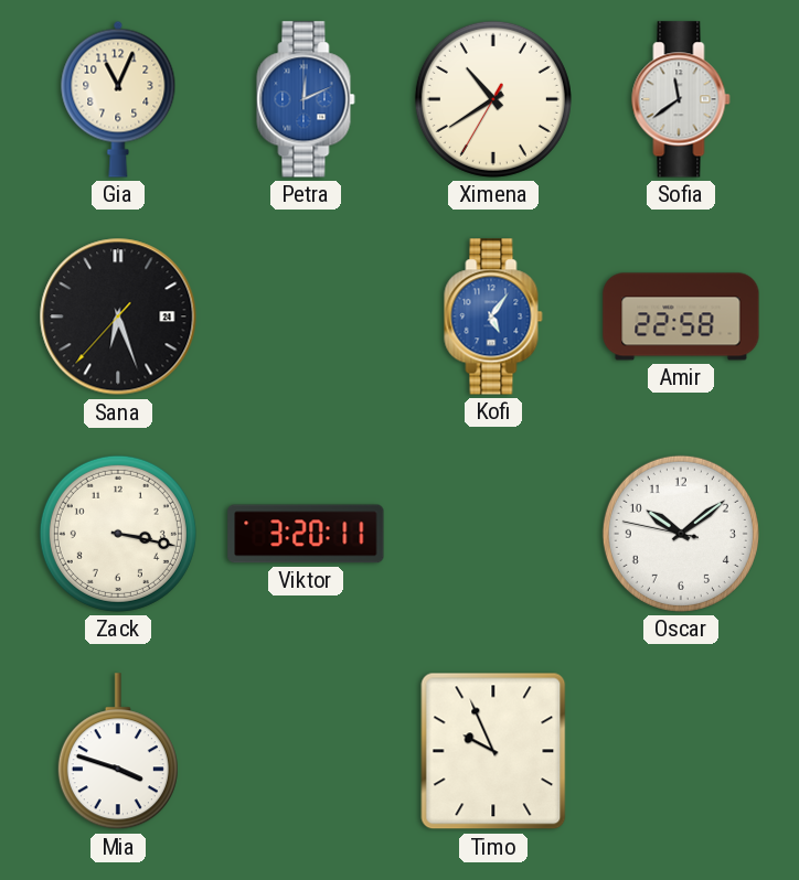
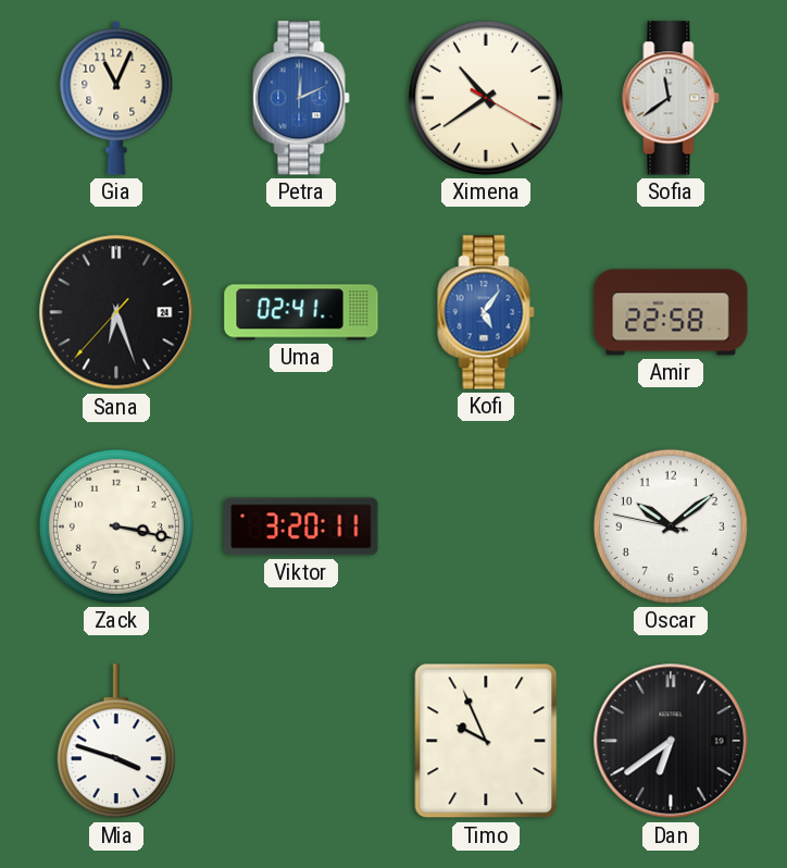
Ximena: 10:39:35 -> 10:39:20 (486, 98)
Uma: none -> 02:41 (301, 312)
Dan: none -> 6:39 (671, 741)
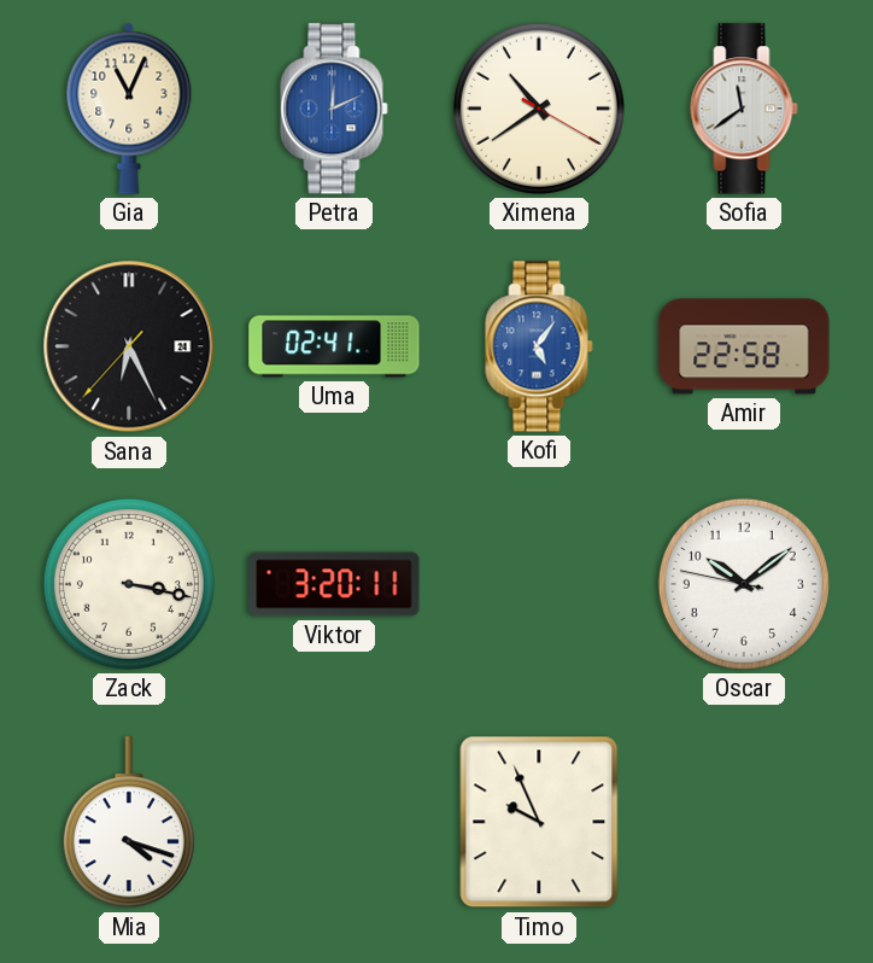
Sana: 6:26 -> 6:25 (129, 346)
Mia: 3:48 -> 4:18 (129, 823)
Dan: 6:39 -> none (671, 741)
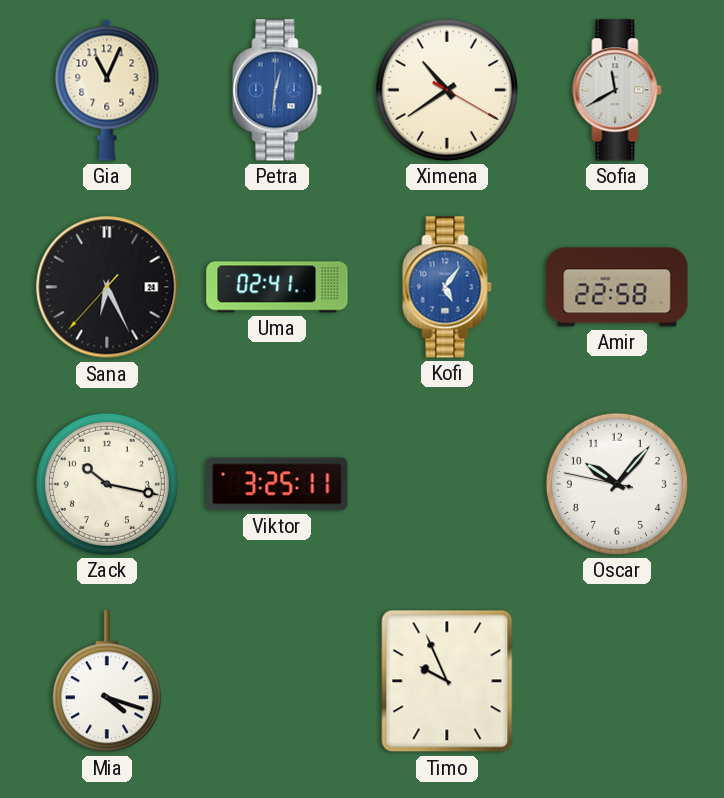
Petra: 12:11 -> 12:31 (277, 90)
Sofia: 11:39 -> 11:40 (617, 90)
Zack: 3:17 -> 10:17 (107, 484)
Viktor: 3:20 -> 3:25 (277, 484)
Oscar: 10:08 -> 10:06 (617, 484)
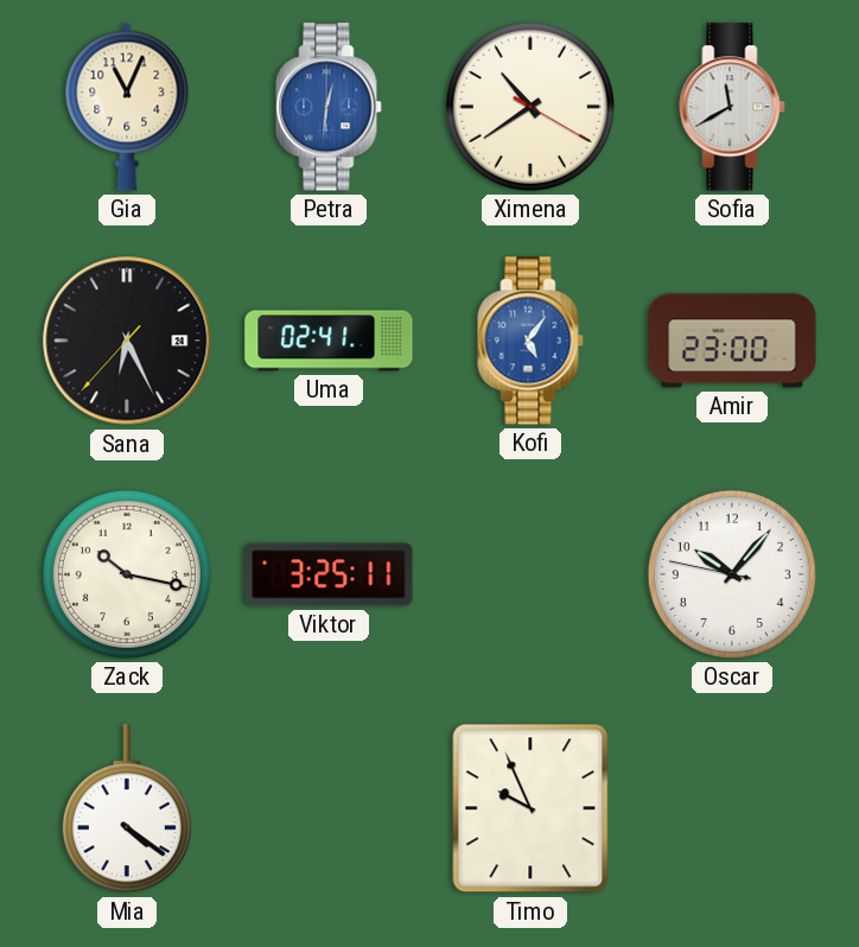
Amir: 22:58 -> 23:00 (732, 341)
Mia: 4:18 -> 4:21 (127, 809)
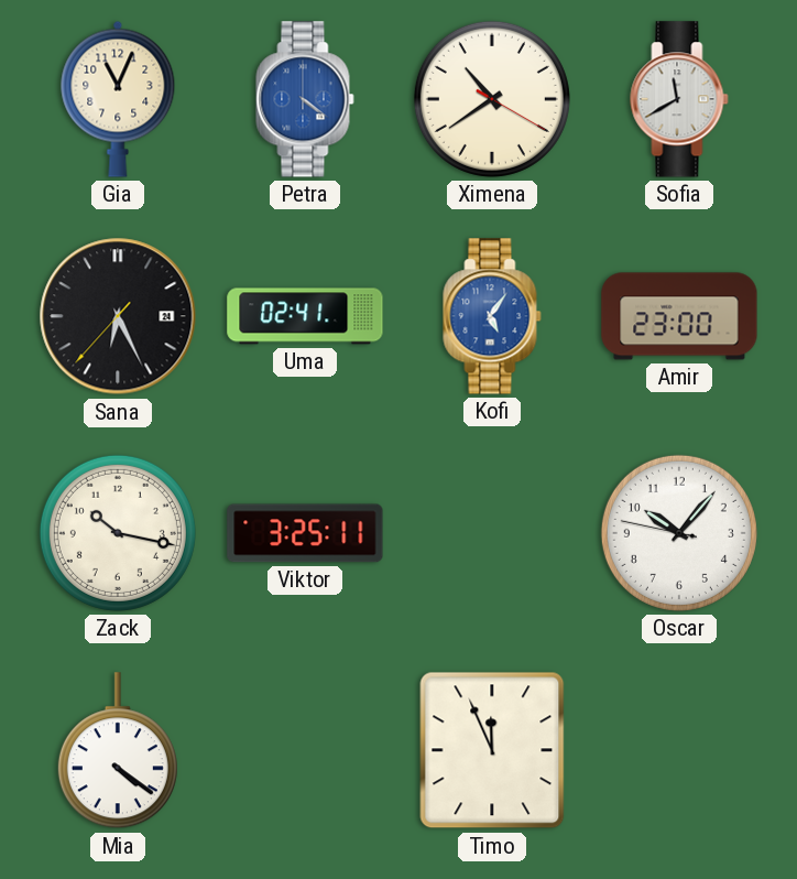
Petra: 12:31 -> 4:21 (305, 99)
Timo: 9:56 -> 11:56 (492, 750)
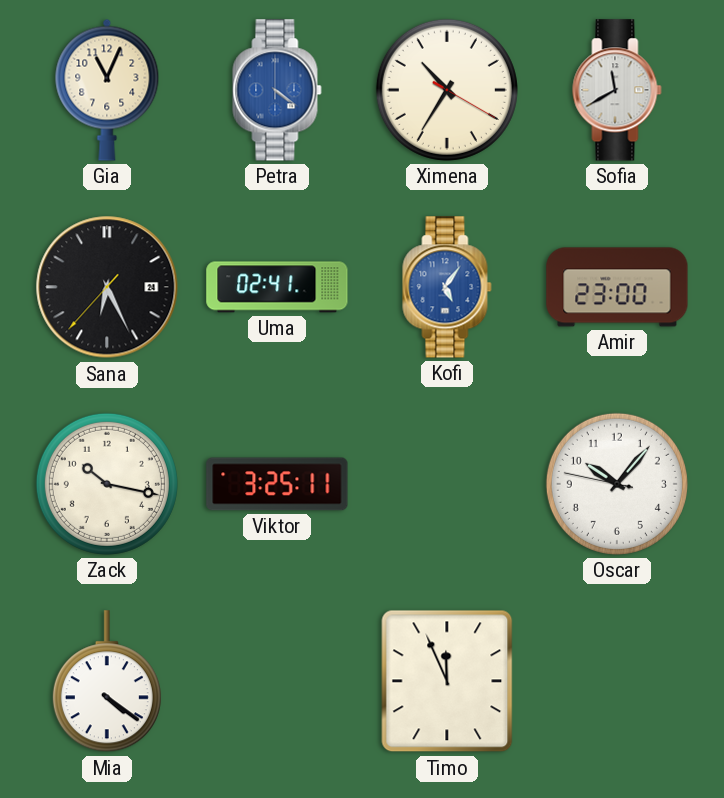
Ximena: 10:39 -> 10:35 (447, 90)
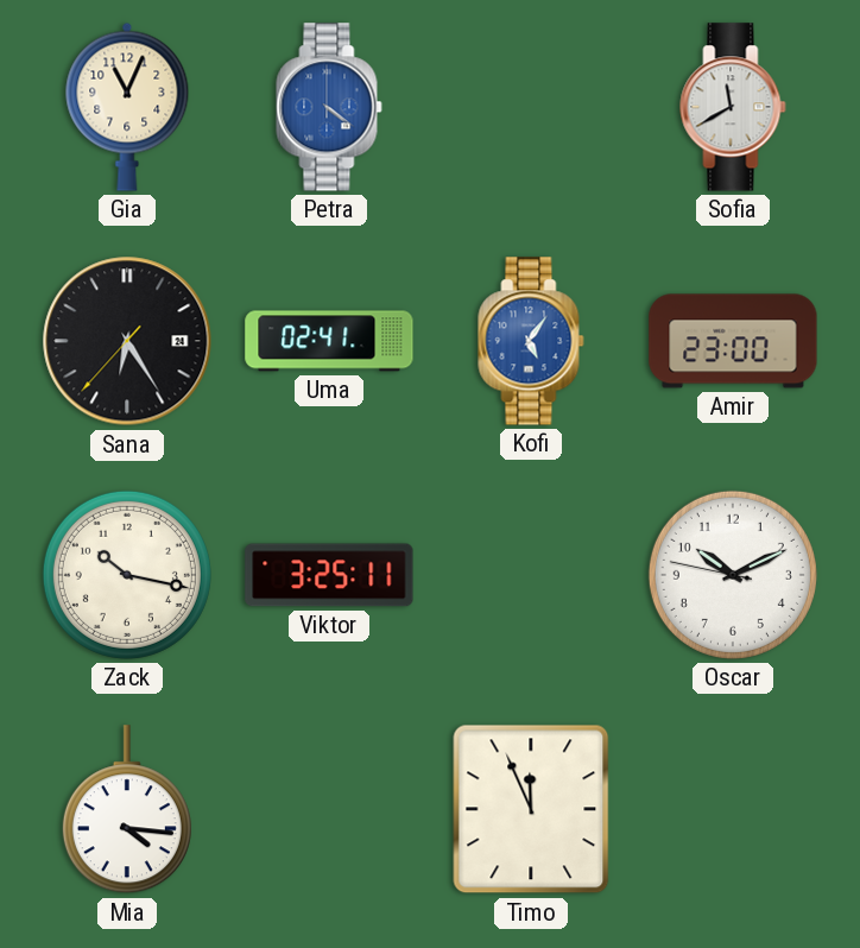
Ximena: 10:35 -> none (447, 90)
Sana: 6:25 -> 6:24 (127, 341)
Oscar: 10:06 -> 10:10 (733, 575)
Mia: 4:21 -> 4:16 (127, 810)
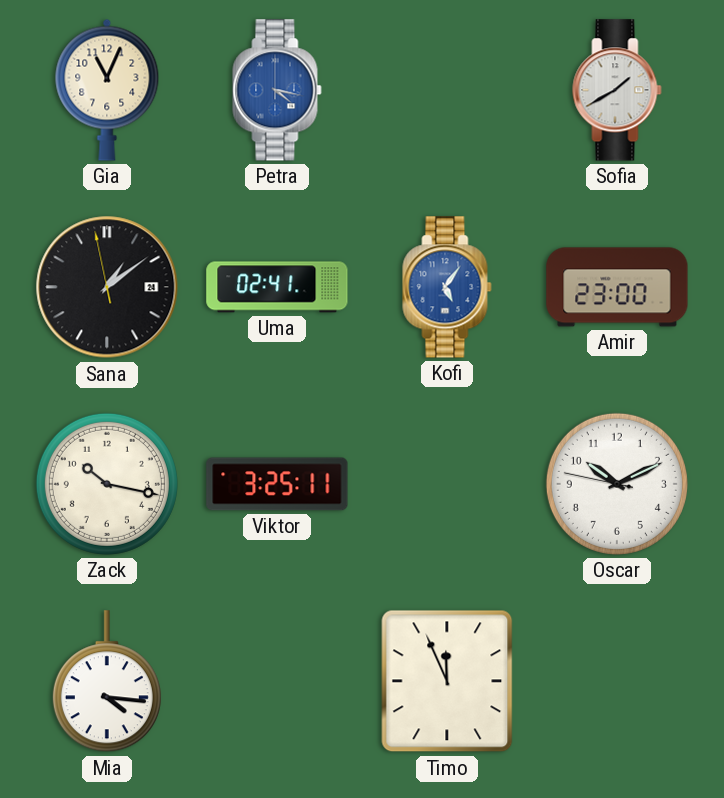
Petra: 4:21 -> 4:17 (277, 90)
Sofia: 11:40 -> 1:40 (617, 90)
Sana: 6:24 -> 1:08 (107, 287)
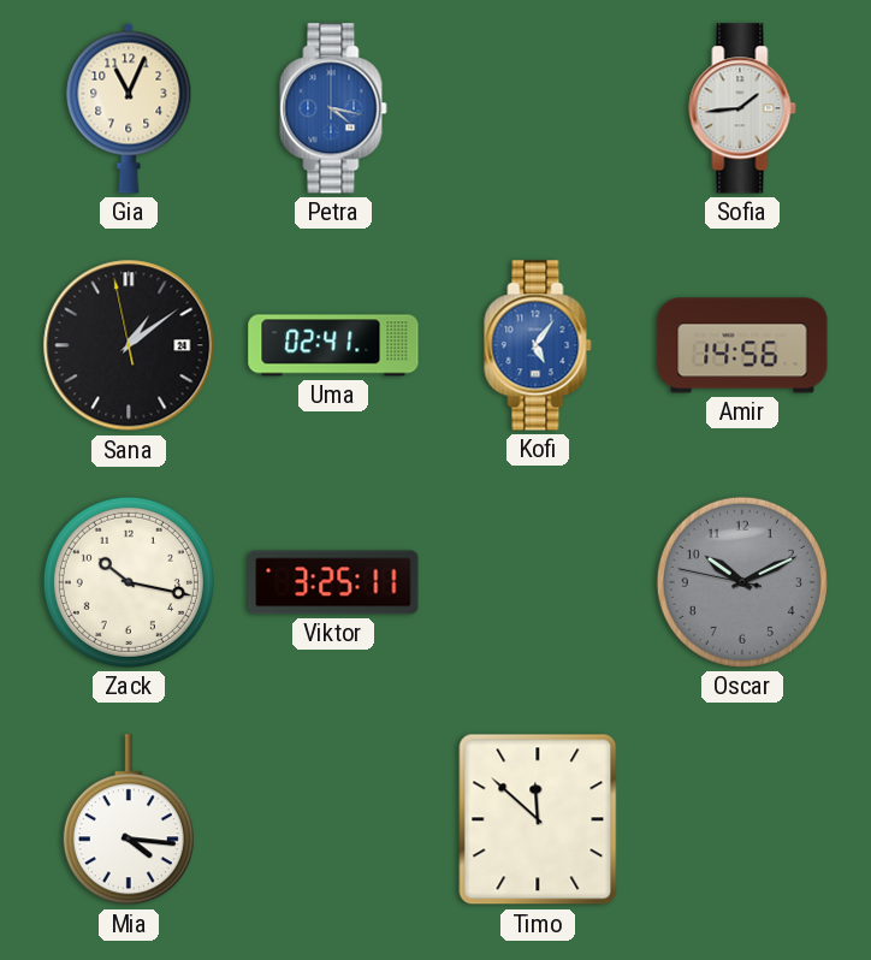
Sofia: 1:40 -> 1:44 (742, 108)
Amir: 23:00 -> 14:56 (742, 345)
Oscar dial: white -> grey (742, 582)
Timo: 11:56 -> 11:52 (538, 819)
